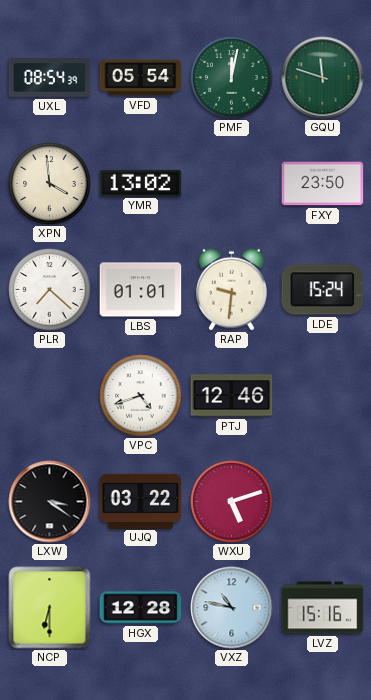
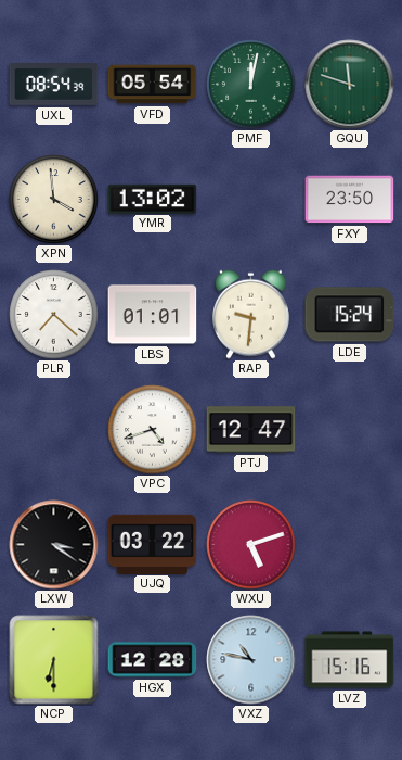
PTJ: 12:46 -> 12:47 (251, 430)
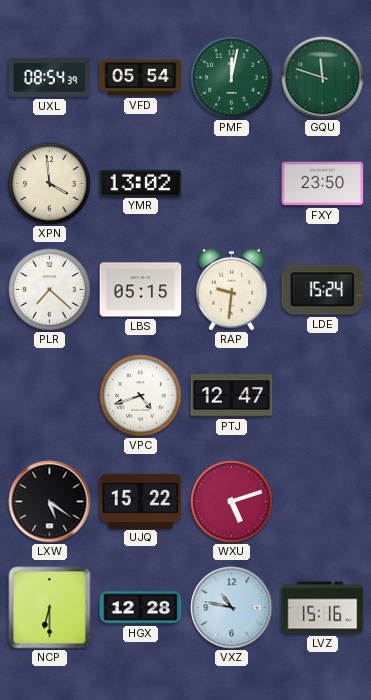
LBS: 01:01 -> 05:15 (141, 290)
LXW: 3:21 -> 5:21 (50, 502)
UJQ: 03:22 -> 15:22 (141, 501)
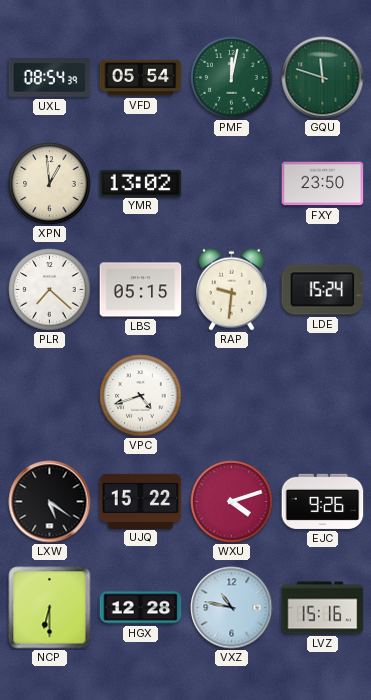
XPN: 3:59 -> 12:59 (50, 184)
PTJ: 12:47 -> none (232, 396)
WXU: 5:12 -> 4:12 (232, 502)
EJC: none -> 9:26 (323, 501)
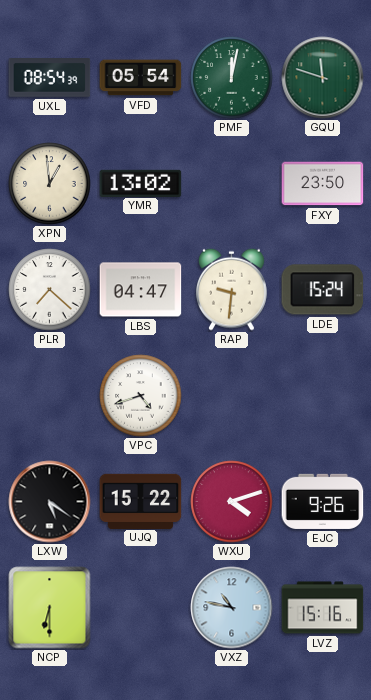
LBS: 05:15 -> 04:47 (141, 290)
HGX: 12:28 -> none (141, 608)
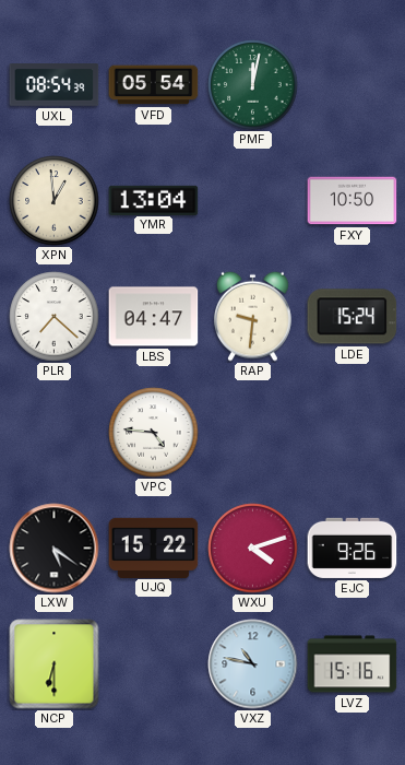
GQU: 11:48 -> none (323, 78)
YMR: 13:02 -> 13:04 (154, 200)
FXY: 23:50 -> 10:50 (353, 201)
VPC: 4:42 -> 4:46 (154, 433)
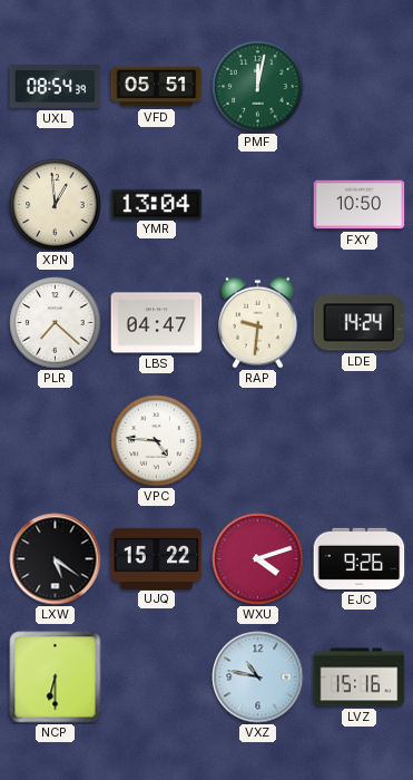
VFD: 05:54 -> 05:51 (157, 87)
LDE: 15:24 -> 14:24 (360, 323)
